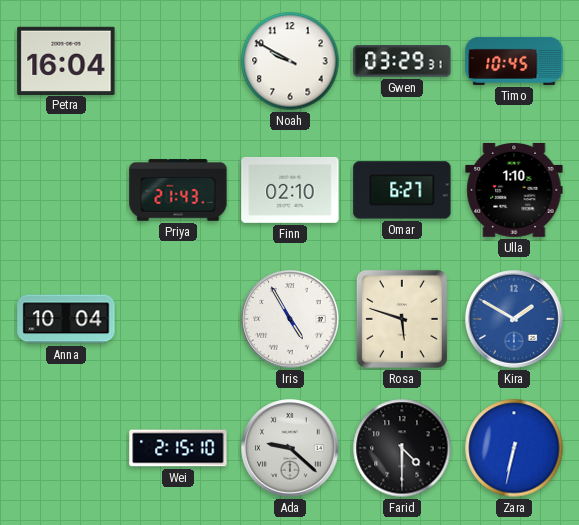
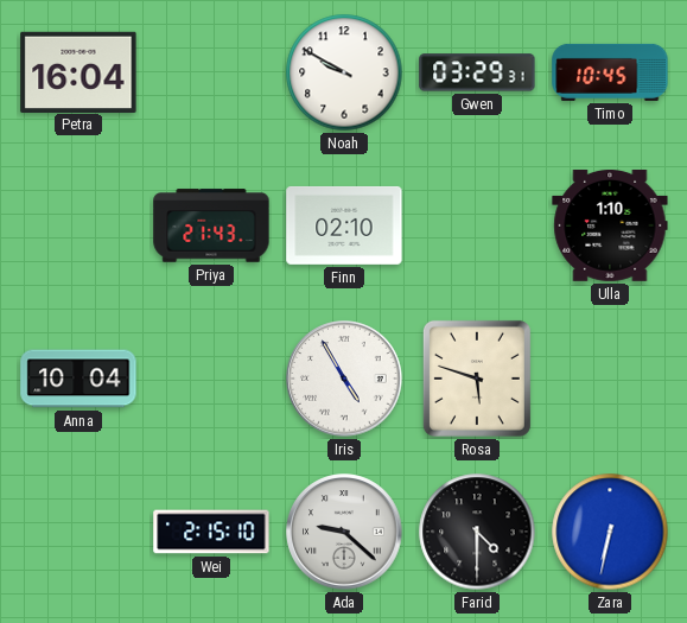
Omar: 6:27 -> none (402, 190)
Kira: 1:50 -> none (514, 319)
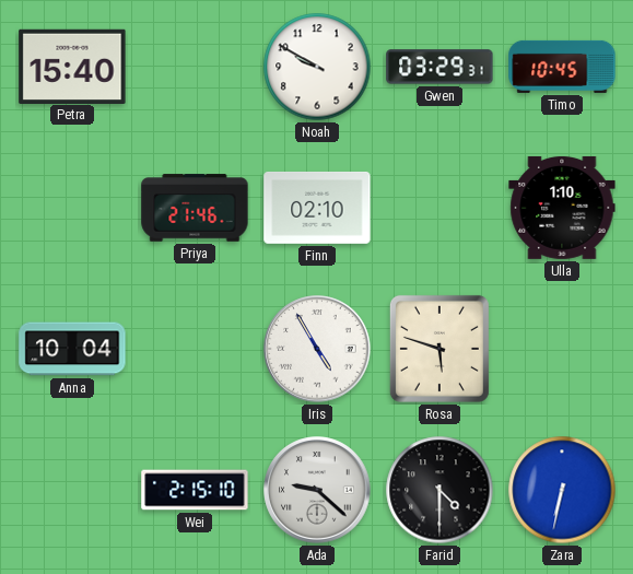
Petra: 16:04 -> 15:40 (72, 66)
Priya: 21:43 -> 21:46 (195, 208)
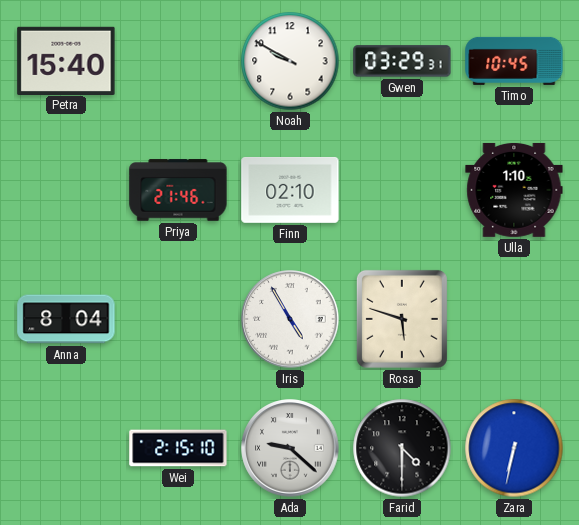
Anna: 10:04 -> 8:04 (66, 319)
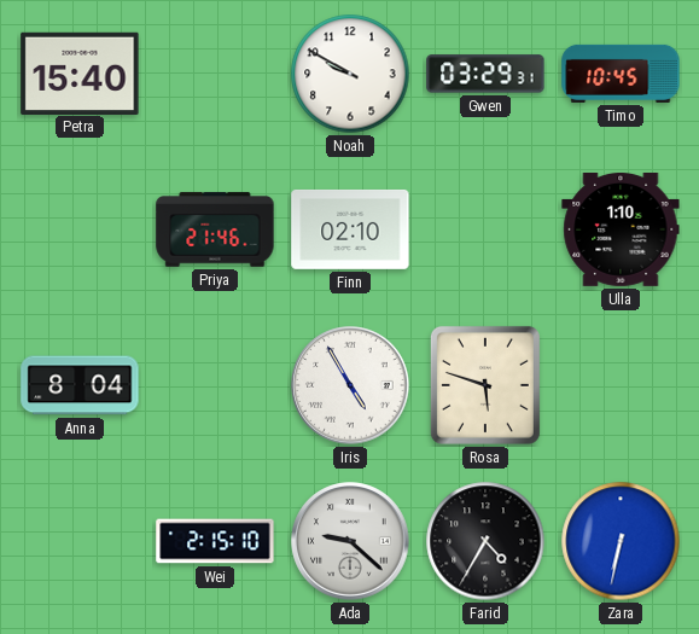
Farid: 4:30 -> 4:35 (485, 541)
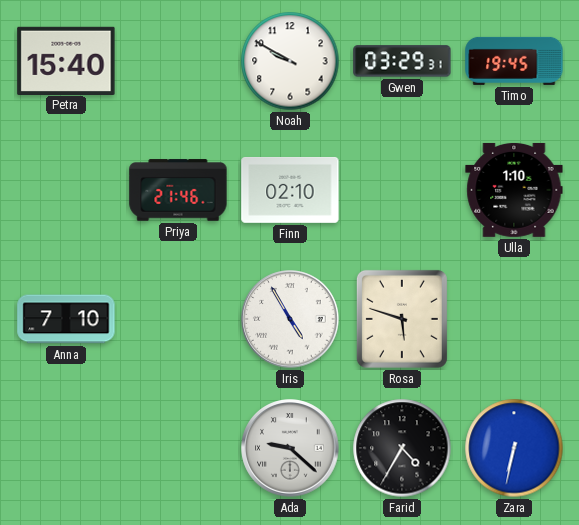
Timo: 10:45 -> 19:45 (514, 61)
Anna: 8:04 -> 7:10 (66, 319)
Wei: 2:15 -> none (215, 541)
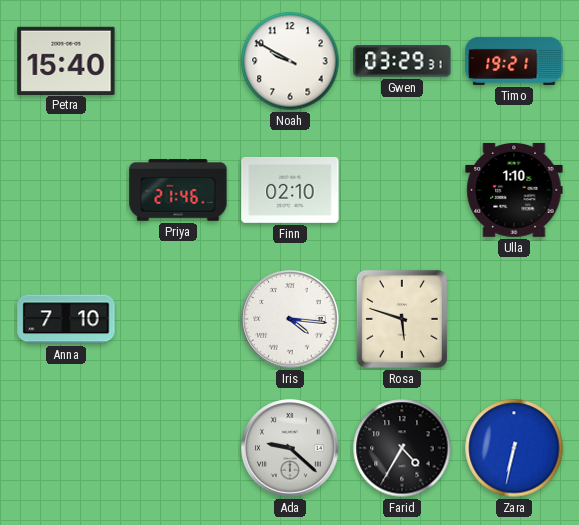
Timo: 19:45 -> 19:21 (514, 61)
Iris: 4:55 -> 4:16 (290, 319)
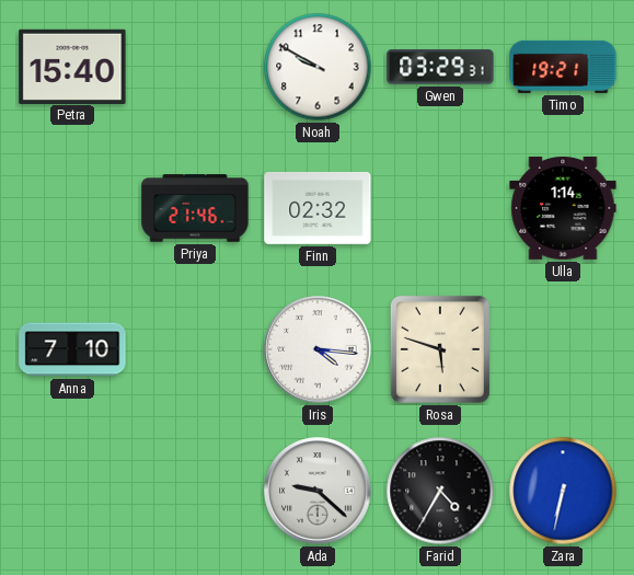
Finn: 02:10 -> 02:32 (318, 208)
Ulla: 1:10 -> 1:14 (563, 208)
